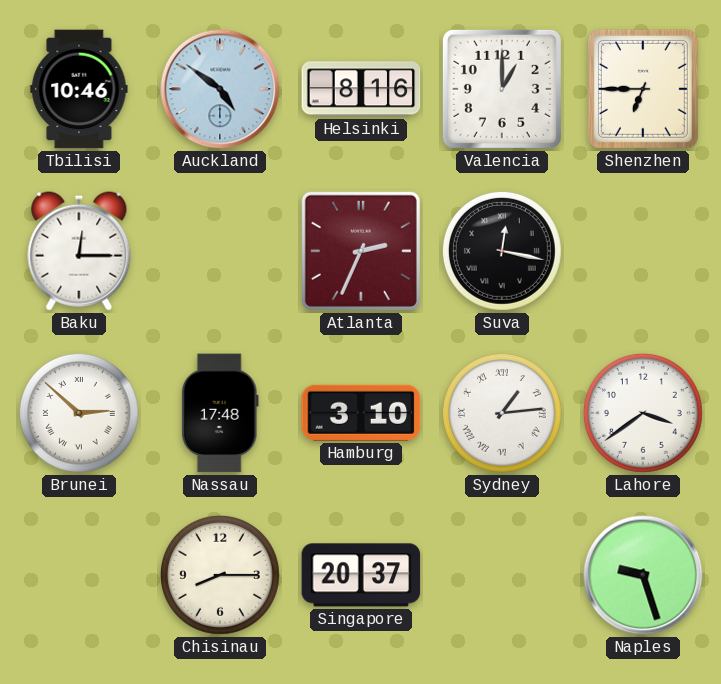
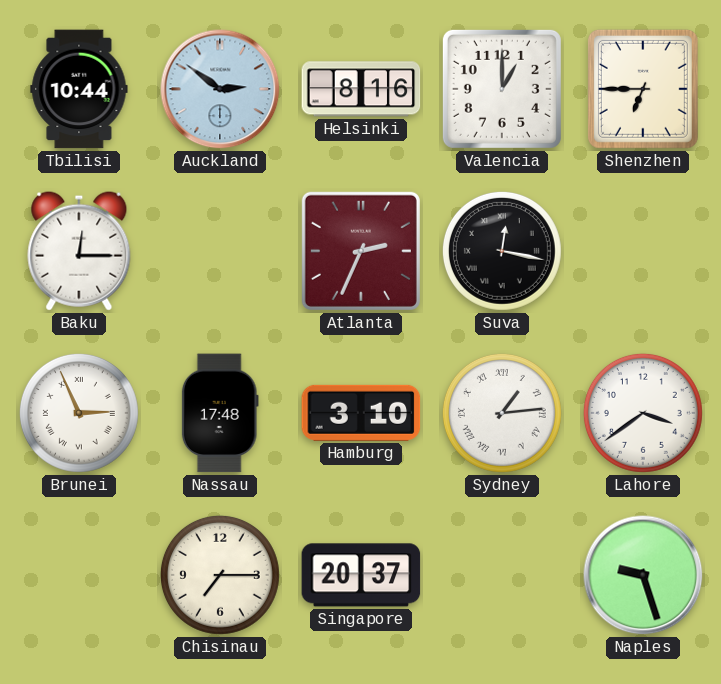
Tbilisi: 10:46 -> 10:44 (79, 89)
Auckland: 4:51 -> 2:51 (220, 89)
Brunei: 2:52 -> 2:56 (79, 413)
Chisinau: 8:15 -> 7:15 (220, 575)
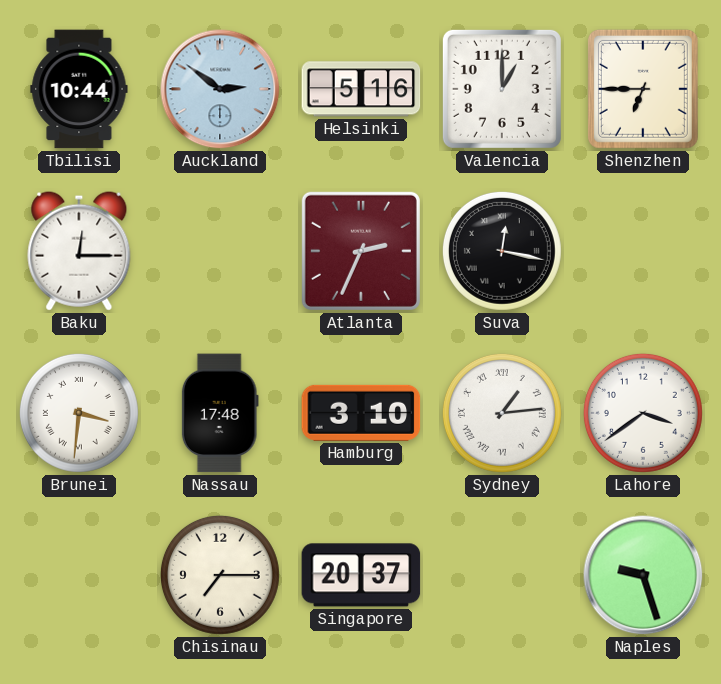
Helsinki: 8:16 -> 5:16 (361, 89)
Brunei: 2:56 -> 3:31 (79, 413)
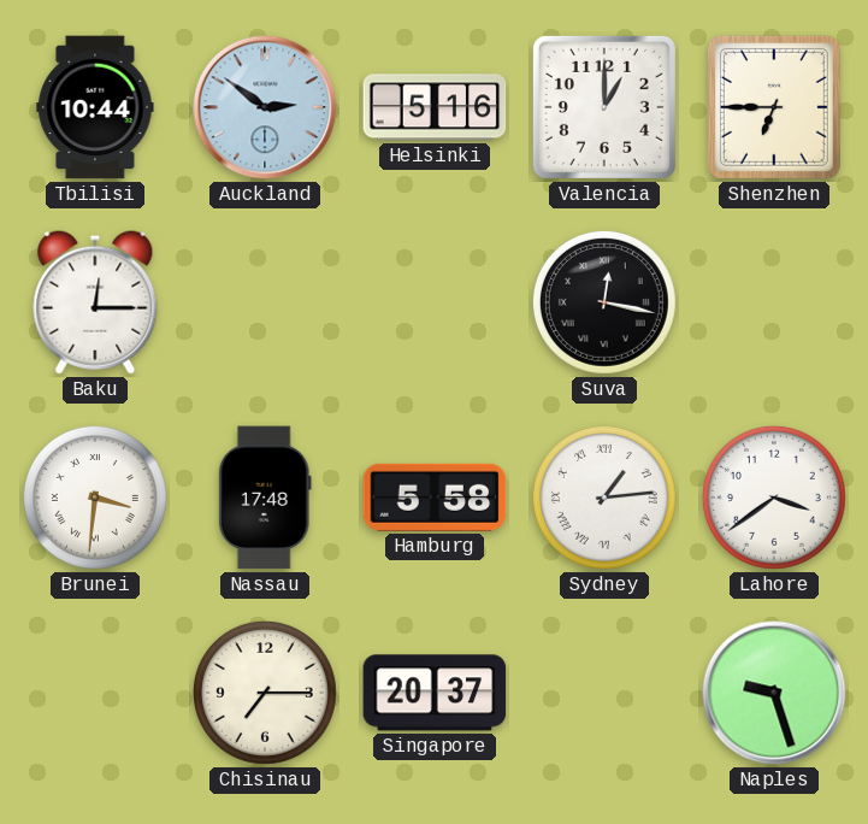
Atlanta: 2:34 -> none (361, 251)
Hamburg: 3:10 -> 5:58 (435, 498)
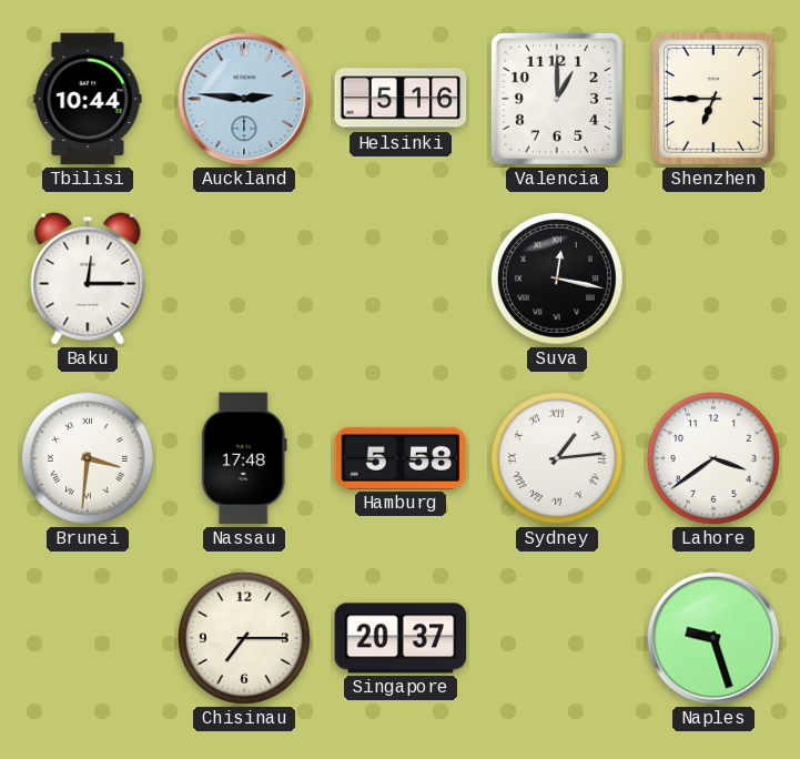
Auckland: 2:51 -> 2:46 (244, 99)
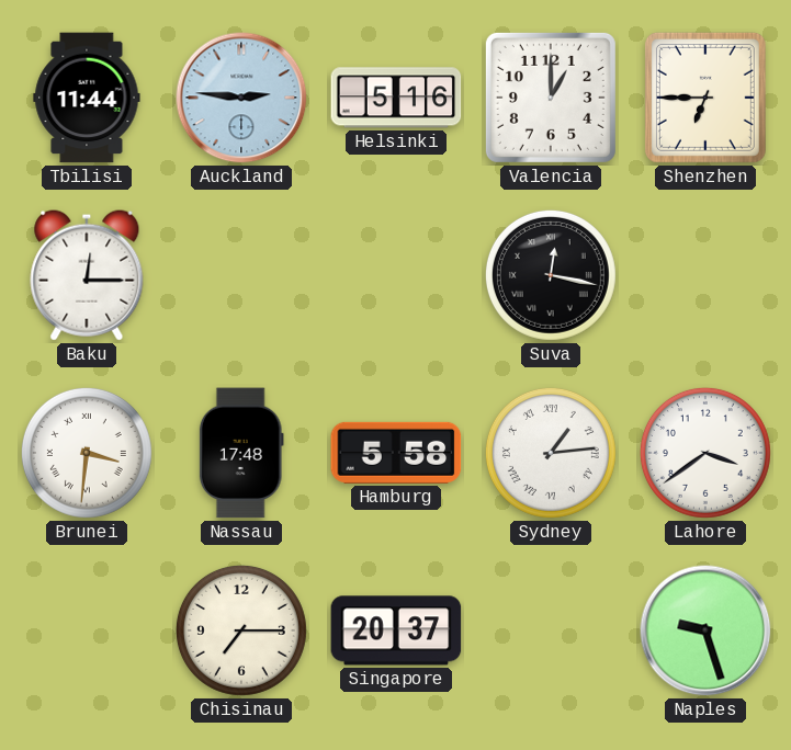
Tbilisi: 10:44 -> 11:44 (87, 98)
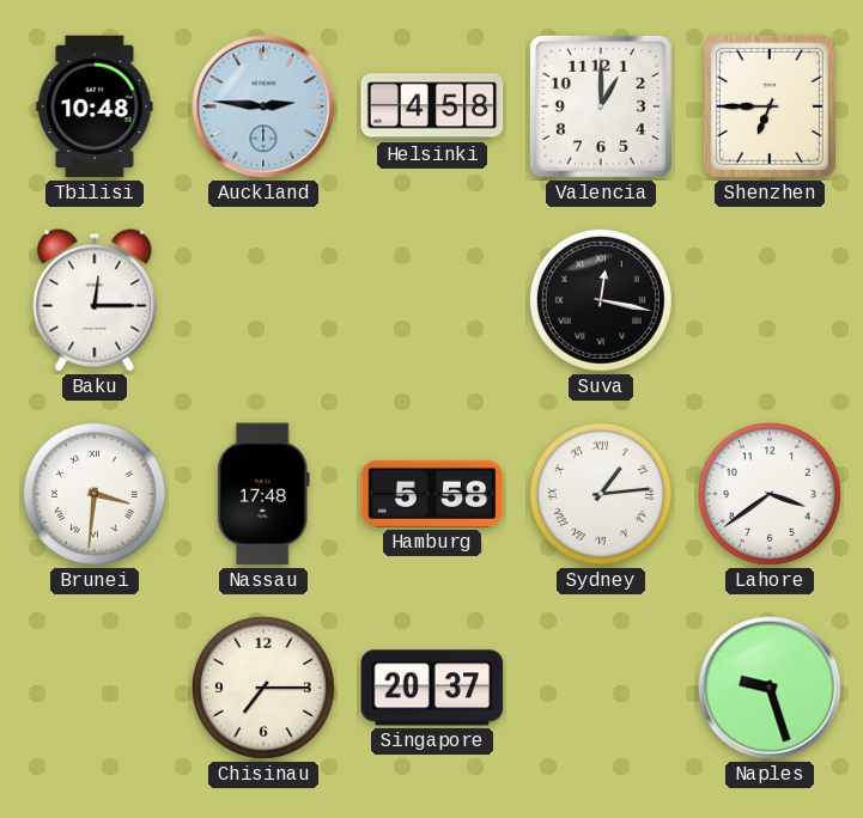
Tbilisi: 11:44 -> 10:48 (95, 106)
Helsinki: 5:16 -> 4:58 (432, 106)
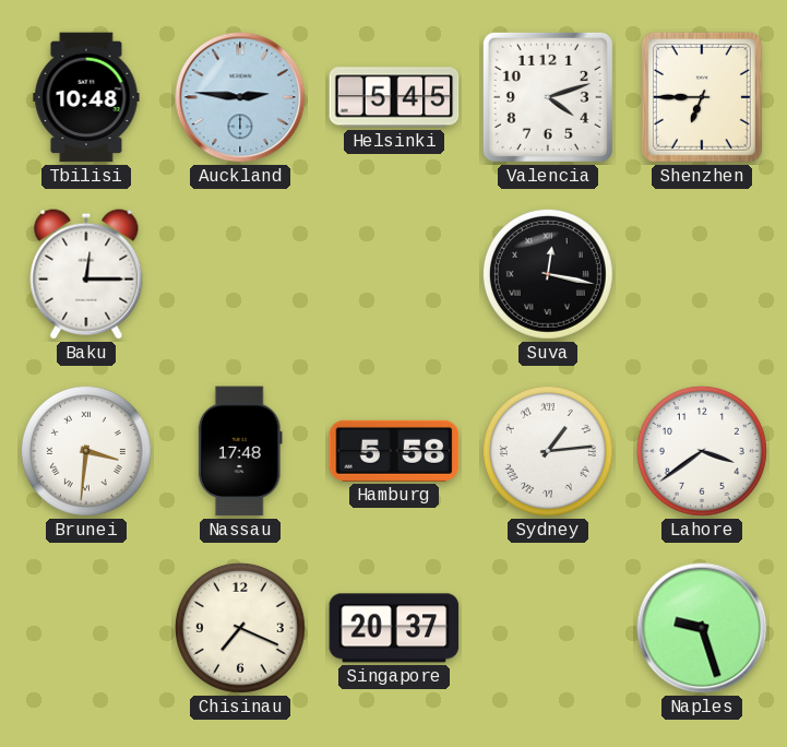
Helsinki: 4:58 -> 5:45 (394, 97)
Valencia: 1:00 -> 4:12 (548, 97)
Chisinau: 7:15 -> 7:19 (240, 628)
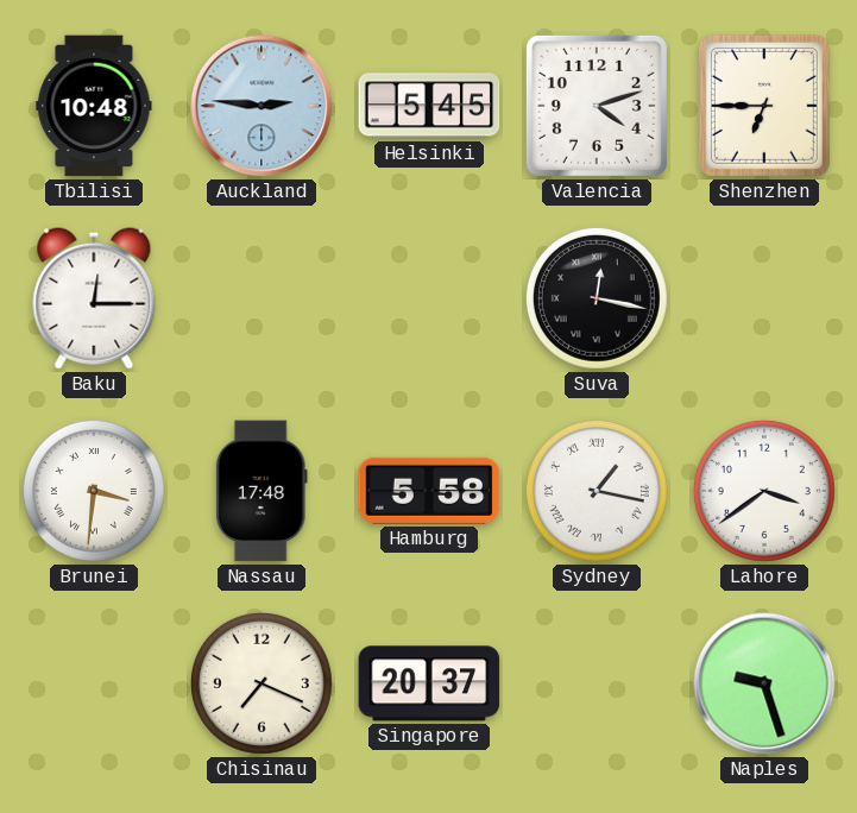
Sydney: 1:14 -> 1:17 (597, 491)
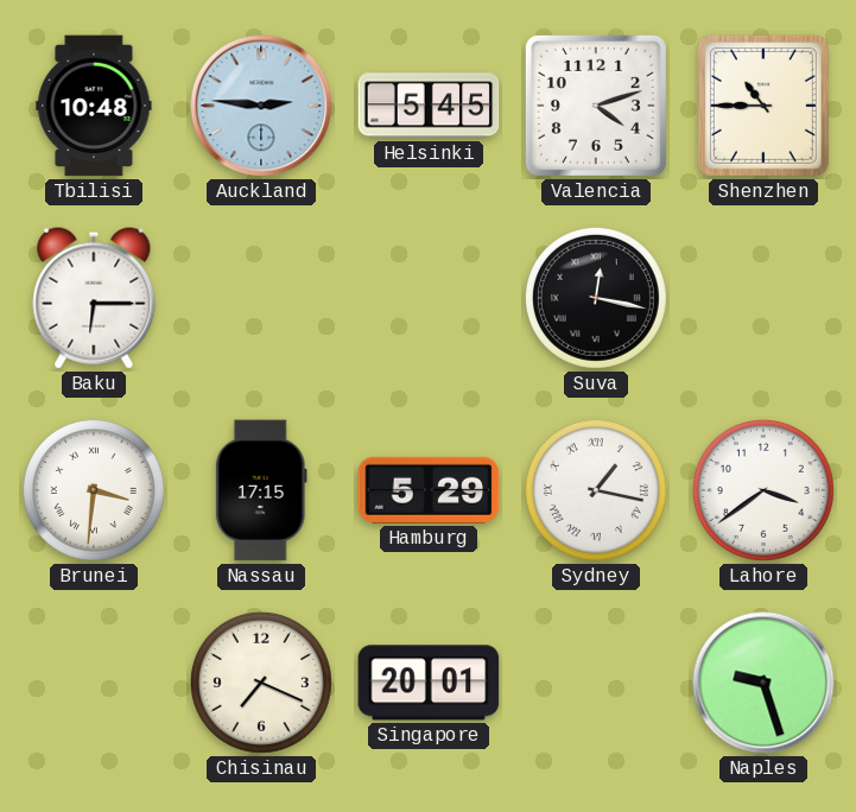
Shenzhen: 6:45 -> 10:45 (763, 106)
Baku: 12:15 -> 6:15 (94, 298)
Nassau: 17:48 -> 17:15 (261, 490)
Hamburg: 5:58 -> 5:29 (429, 490)
Singapore: 20:37 -> 20:01 (429, 683)
